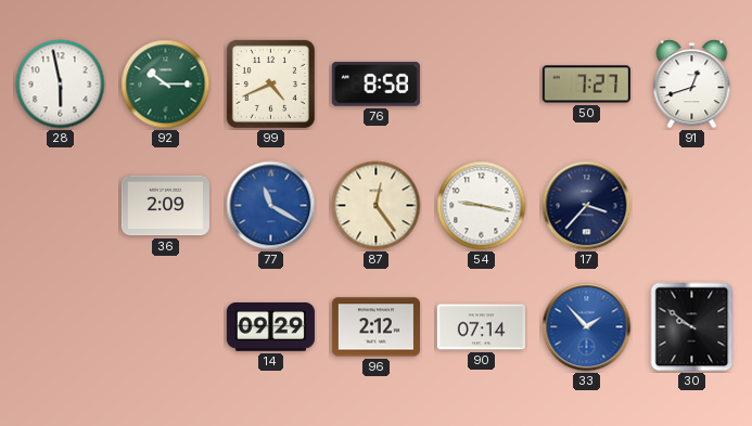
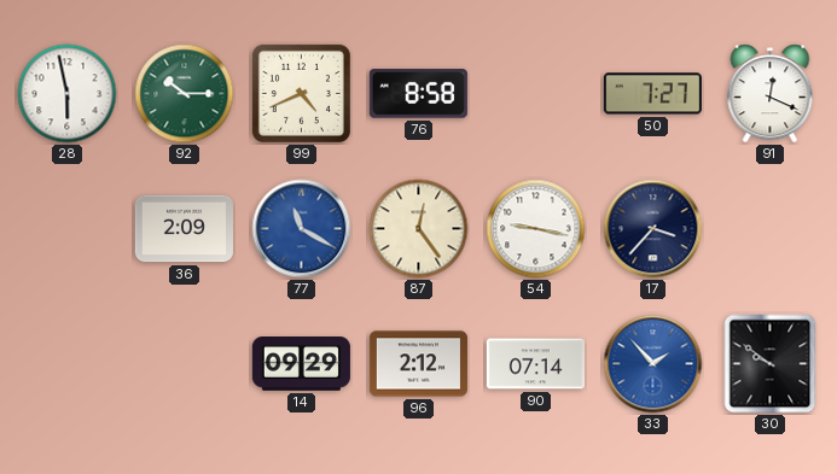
91: 12:42 -> 12:19 (771, 94)
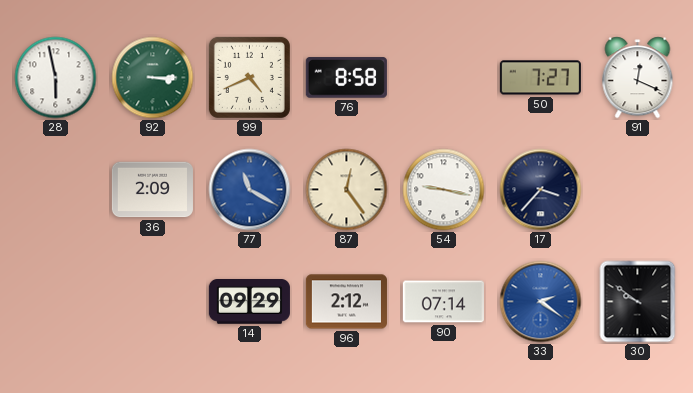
92: 10:15 -> 3:15 (153, 78)
33: 1:53 -> 2:21 (541, 302)
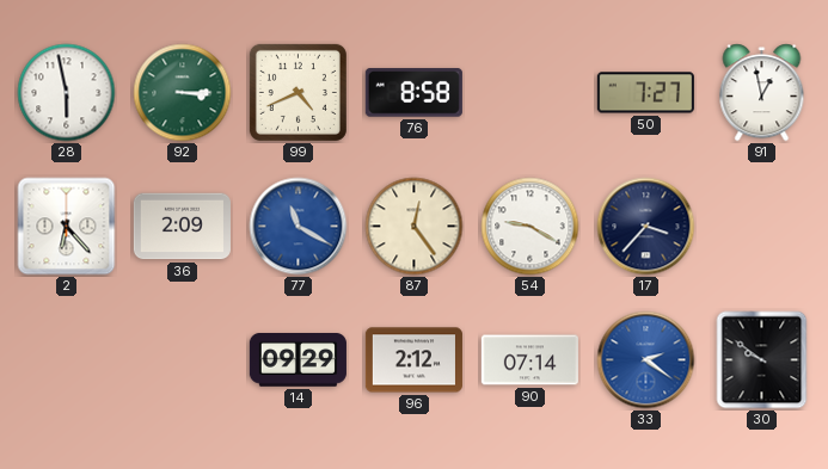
91: 12:19 -> 12:58 (762, 93)
2: none -> 6:23 (67, 227)
54: 9:17 -> 9:20 (530, 227)
